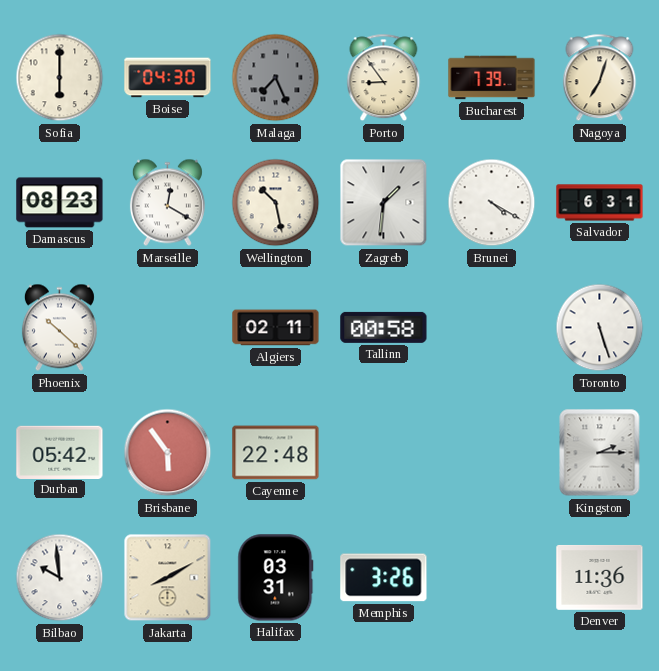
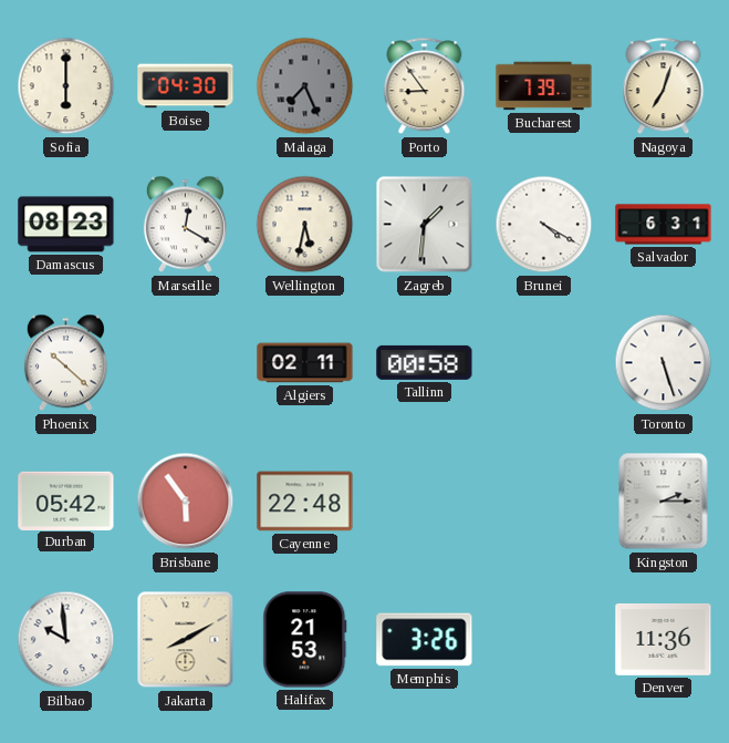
Wellington: 10:28 -> 5:32 (305, 225)
Halifax: 03:31 -> 21:53 (305, 640)
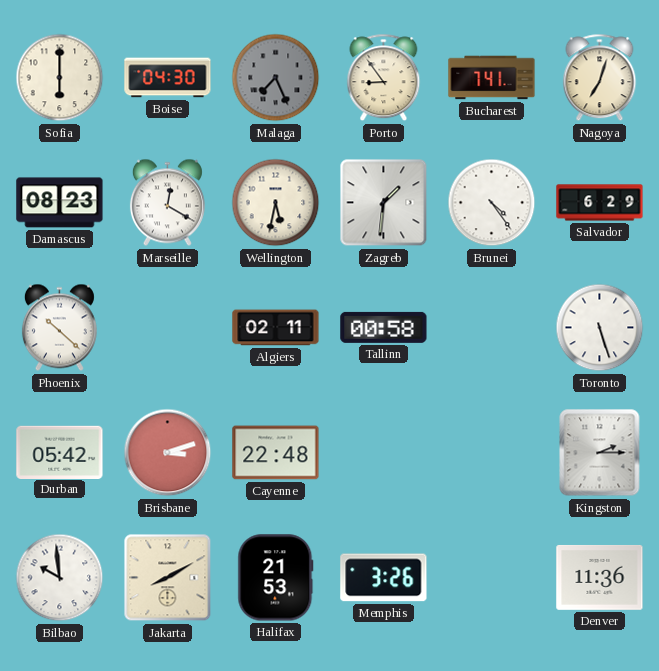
Bucharest: 7:39 -> 7:41 (492, 78)
Brunei: 4:20 -> 4:24 (492, 203)
Salvador: 6:31 -> 6:29 (600, 203)
Brisbane: 5:54 -> 3:12 (168, 453)
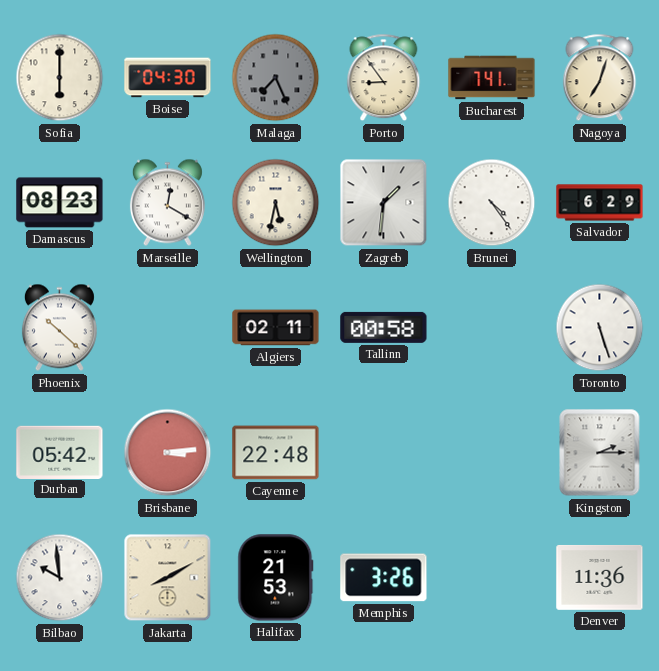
Brisbane: 3:12 -> 3:14 (168, 453)
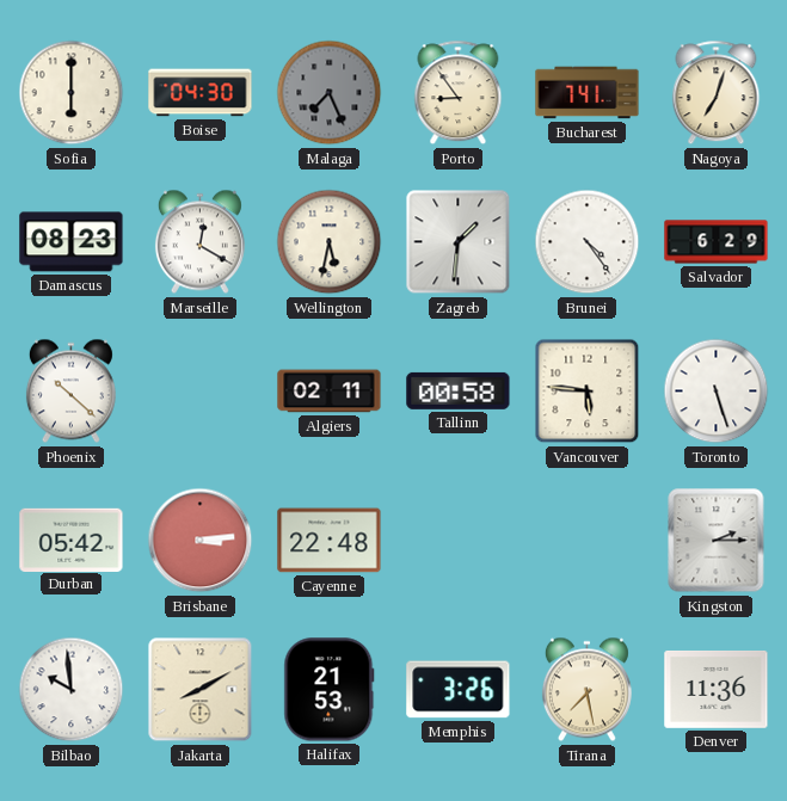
Vancouver: none -> 5:46 (588, 392)
Tirana: none -> 7:28 (586, 690)
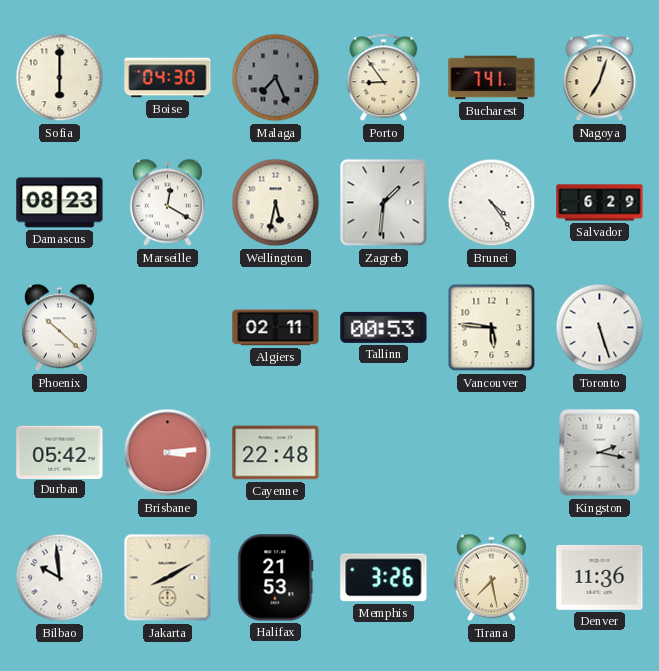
Tallinn: 00:58 -> 00:53 (384, 327)
Kingston: 2:15 -> 2:17 (600, 453)
